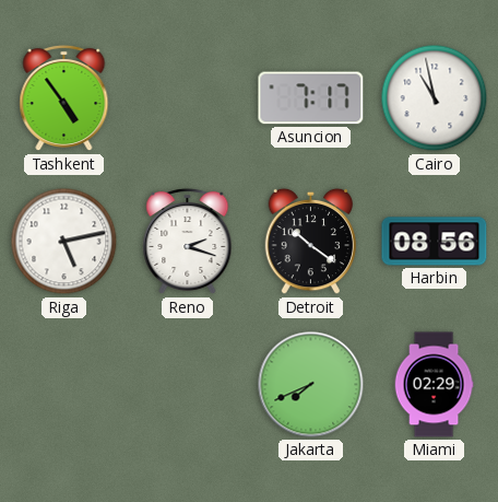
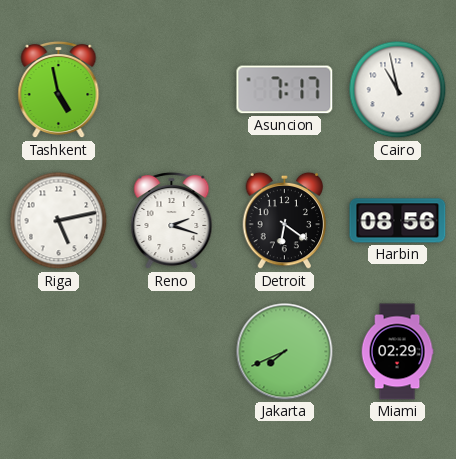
Tashkent: 4:54 -> 4:58 (59, 90)
Detroit: 10:21 -> 6:21 (285, 221)
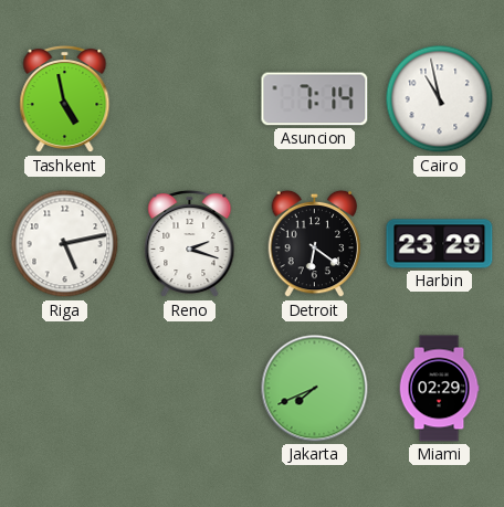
Asuncion: 7:17 -> 7:14 (315, 99)
Harbin: 08:56 -> 23:29 (440, 244)
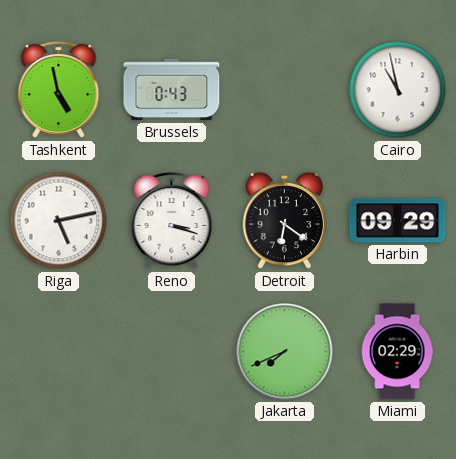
Brussels: none -> 0:43 (172, 90)
Asuncion: 7:14 -> none (315, 99)
Reno: 2:18 -> 3:18 (172, 221)
Harbin: 23:29 -> 09:29 (398, 221)
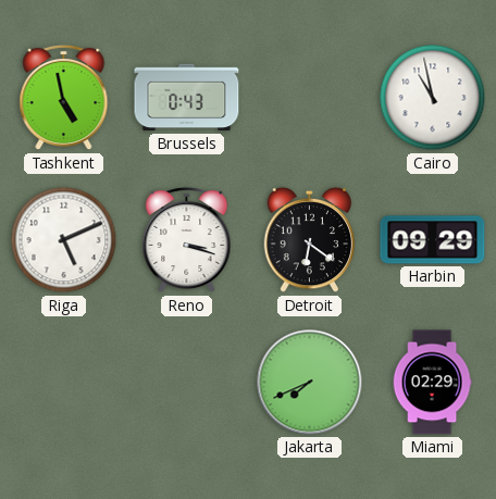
Riga: 5:13 -> 5:11 (64, 240)
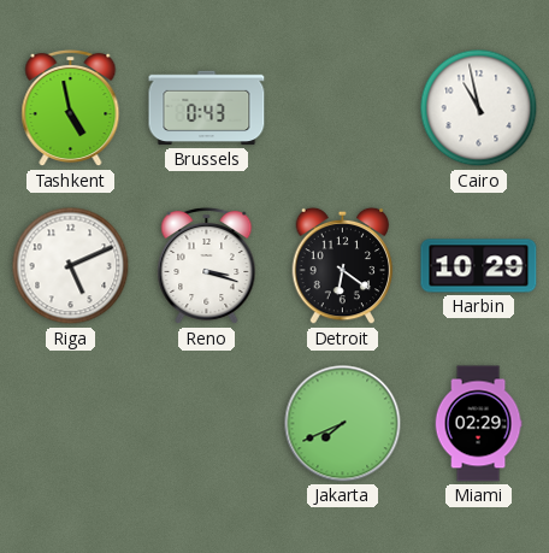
Harbin: 09:29 -> 10:29 (479, 266)
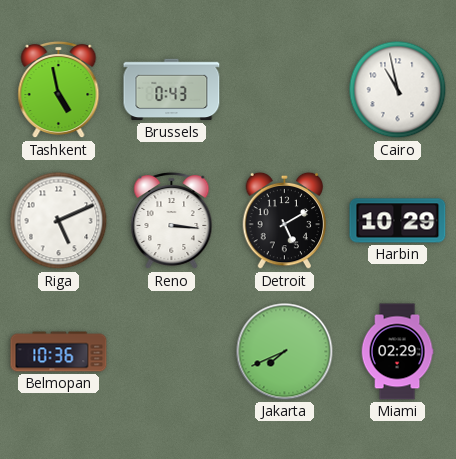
Reno: 3:18 -> 3:16 (172, 221)
Detroit: 6:21 -> 5:10 (285, 221)
Belmopan: none -> 10:36 (59, 352)
